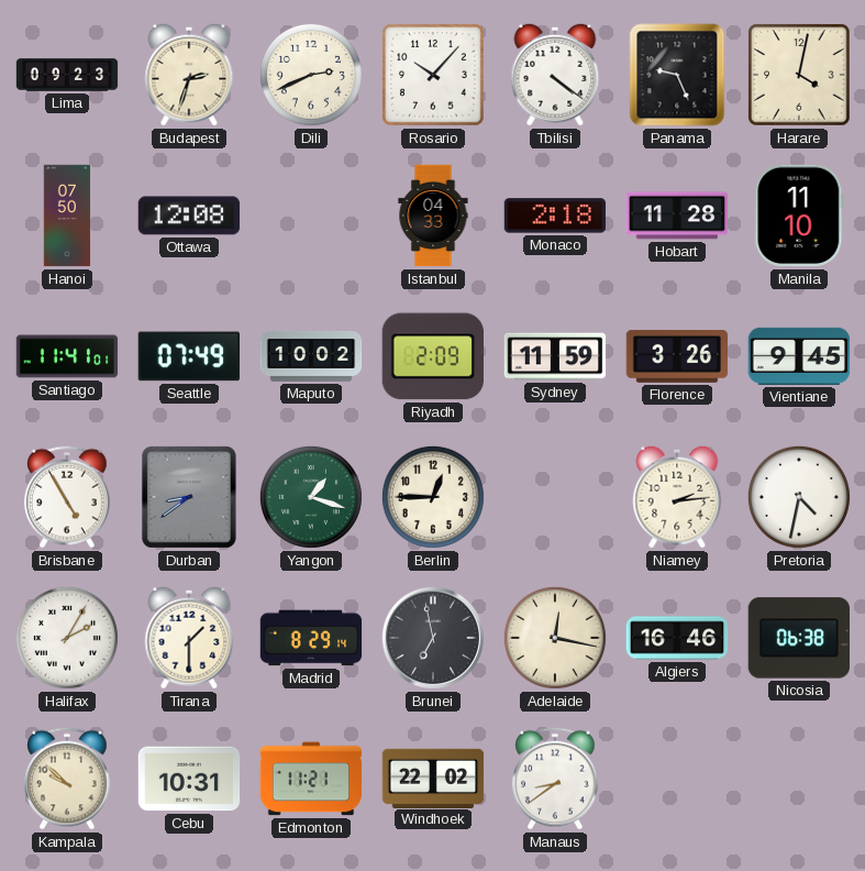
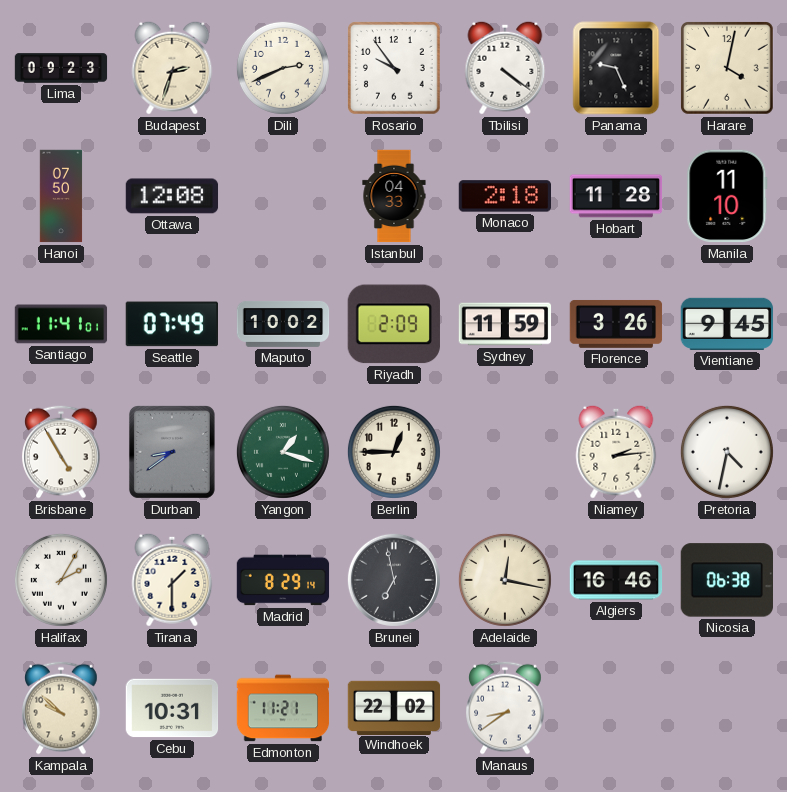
Rosario: 10:07 -> 9:54 (395, 69)
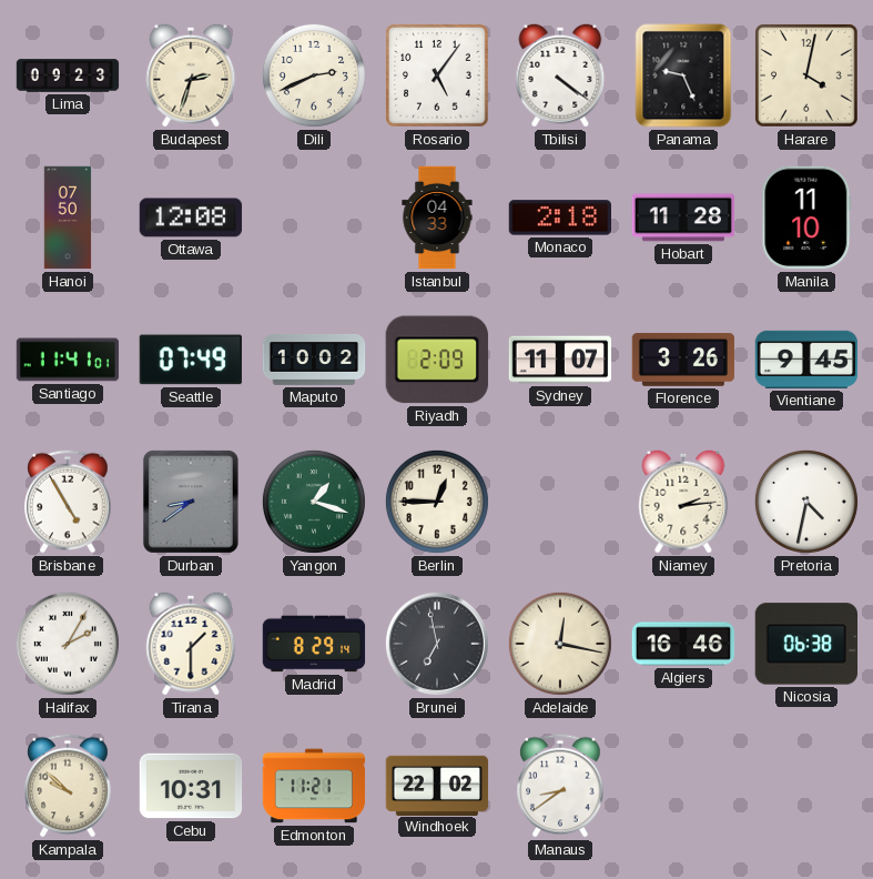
Rosario: 9:54 -> 5:06 (438, 77)
Sydney: 11:59 -> 11:07 (560, 360)
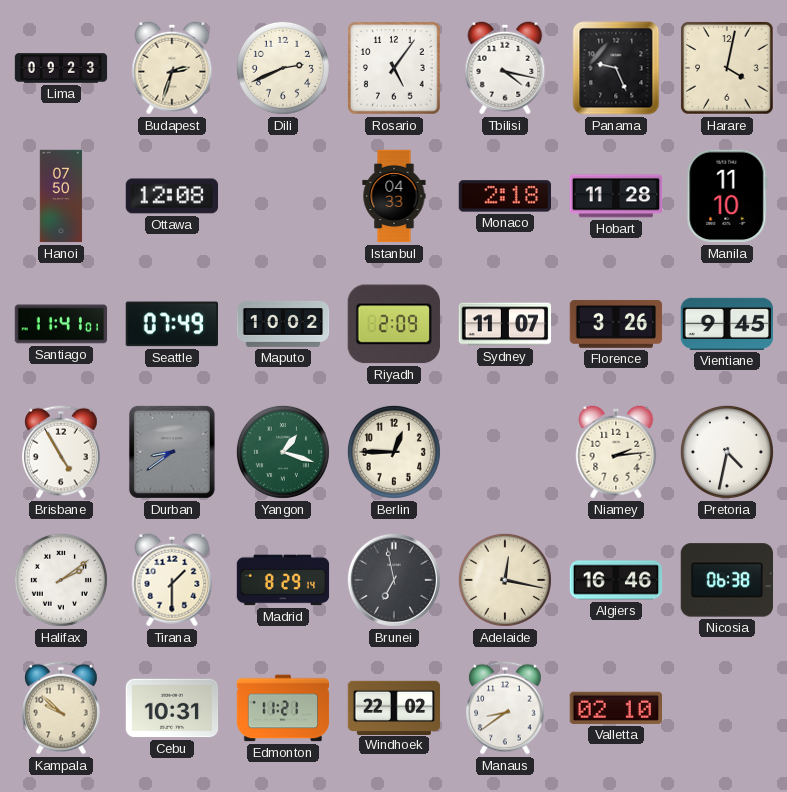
Tbilisi: 4:21 -> 4:17 (505, 68)
Halifax: 2:05 -> 2:09 (61, 580)
Valletta: none -> 02:10 (615, 708)
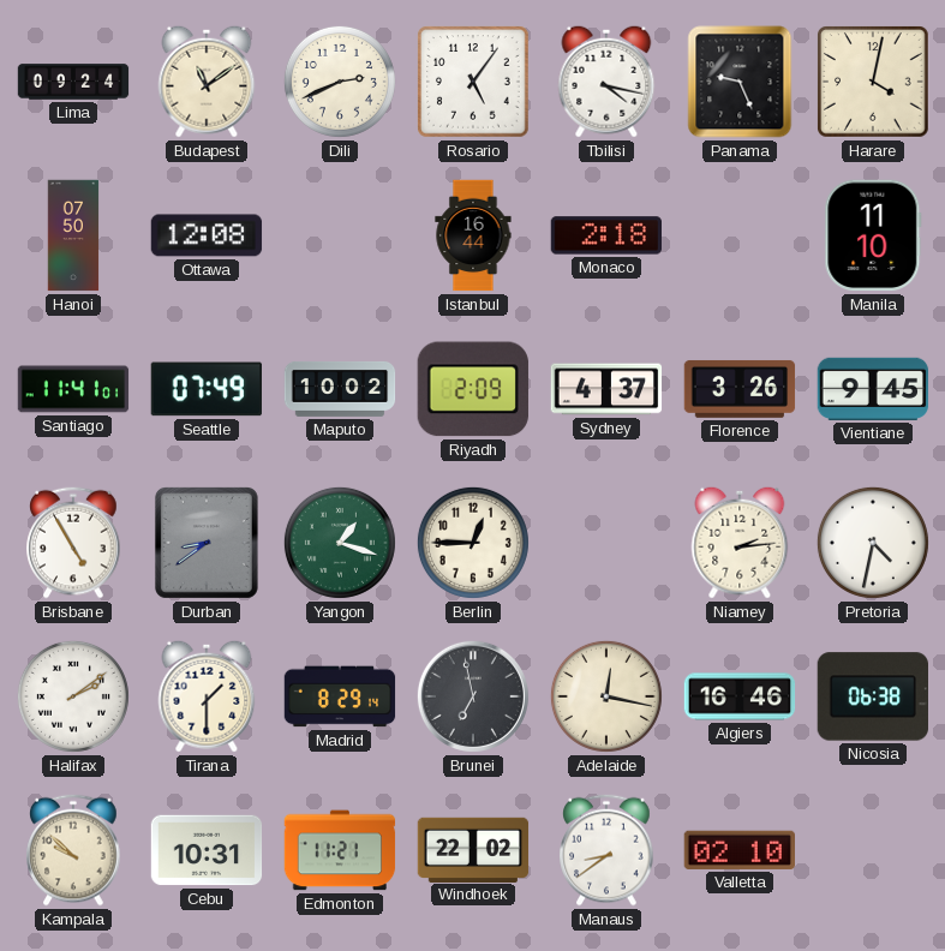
Lima: 09:23 -> 09:24 (73, 82)
Budapest: 2:33 -> 11:09 (207, 82)
Istanbul: 04:33 -> 16:44 (473, 235)
Hobart: 11:28 -> none (616, 196)
Sydney: 11:07 -> 4:37 (606, 389)
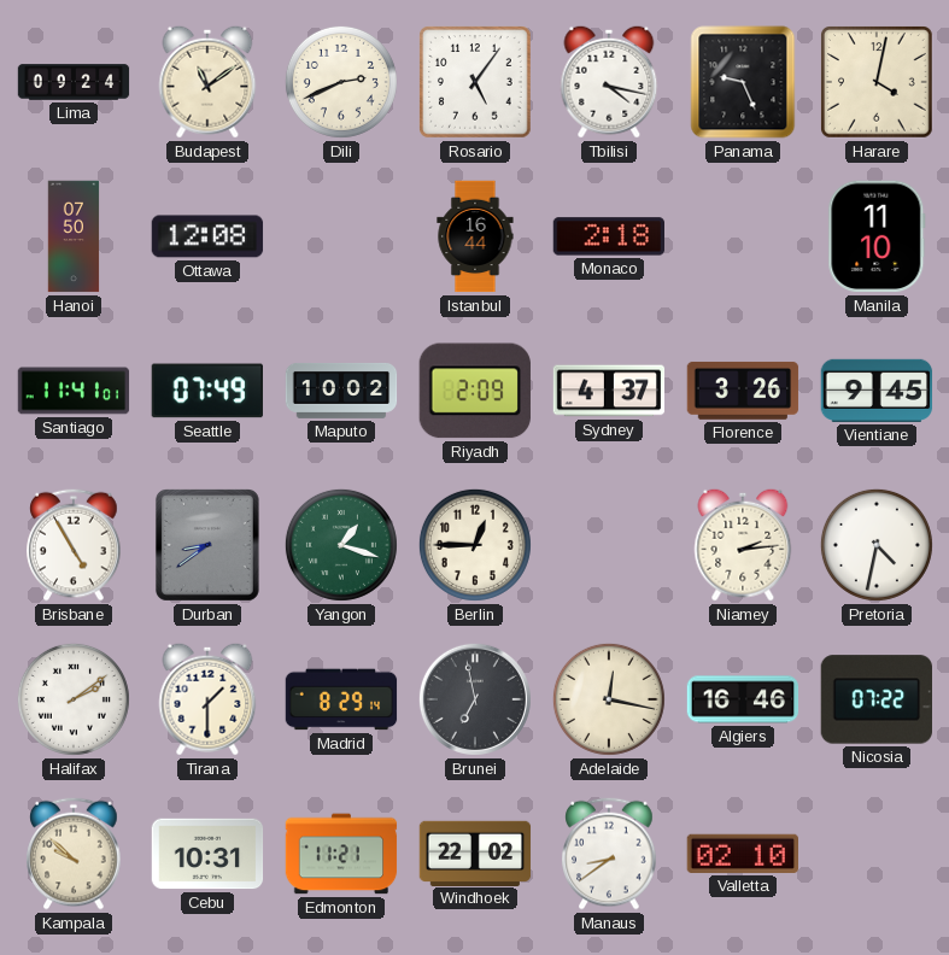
Nicosia: 06:38 -> 07:22 (875, 699)
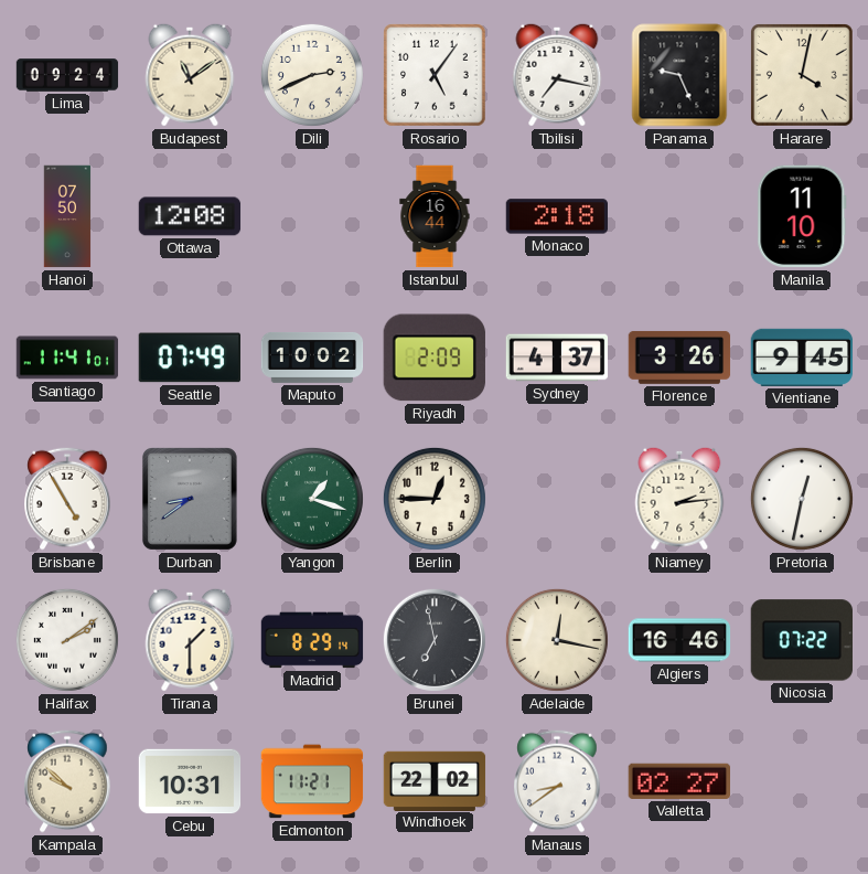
Tbilisi: 4:17 -> 7:17 (557, 75)
Pretoria: 4:32 -> 12:32 (802, 499)
Valletta: 02:10 -> 02:27 (678, 781)
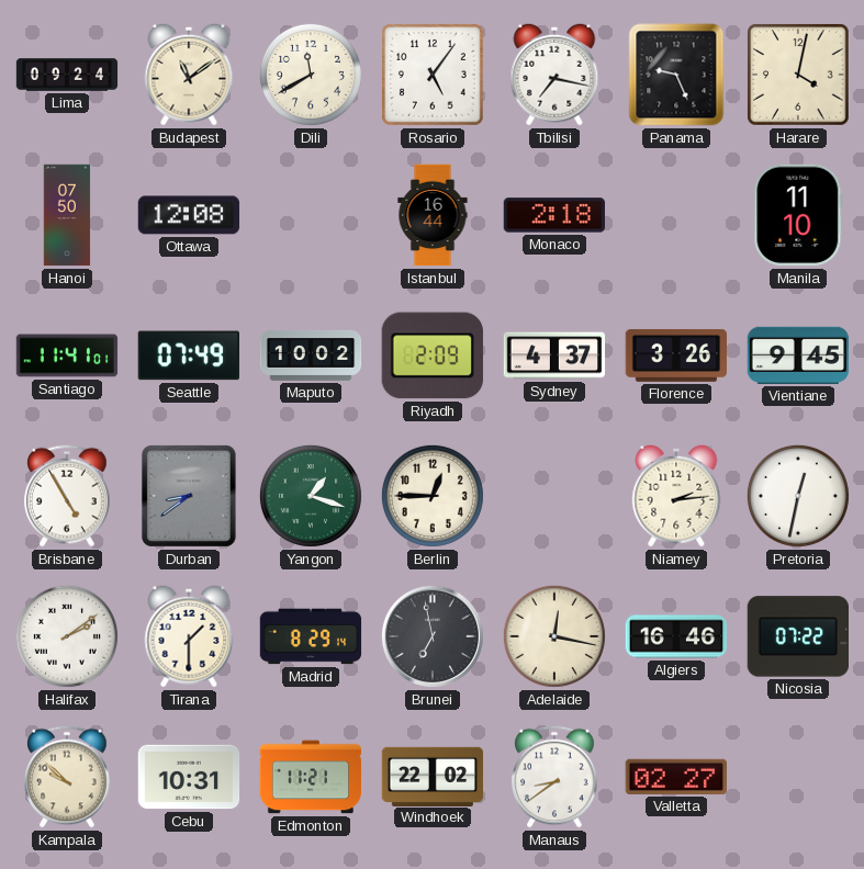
Dili: 2:41 -> 11:40 (311, 75)
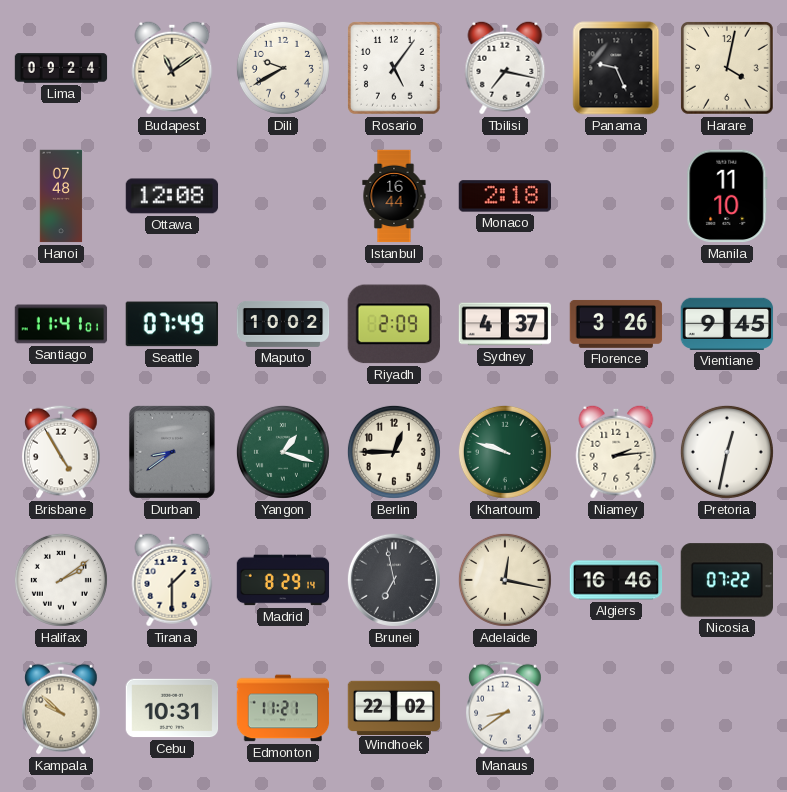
Dili: 11:40 -> 9:40 (283, 68)
Hanoi: 07:50 -> 07:48 (61, 196)
Khartoum: none -> 9:48 (505, 452)
Valletta: 02:27 -> none (675, 777)
